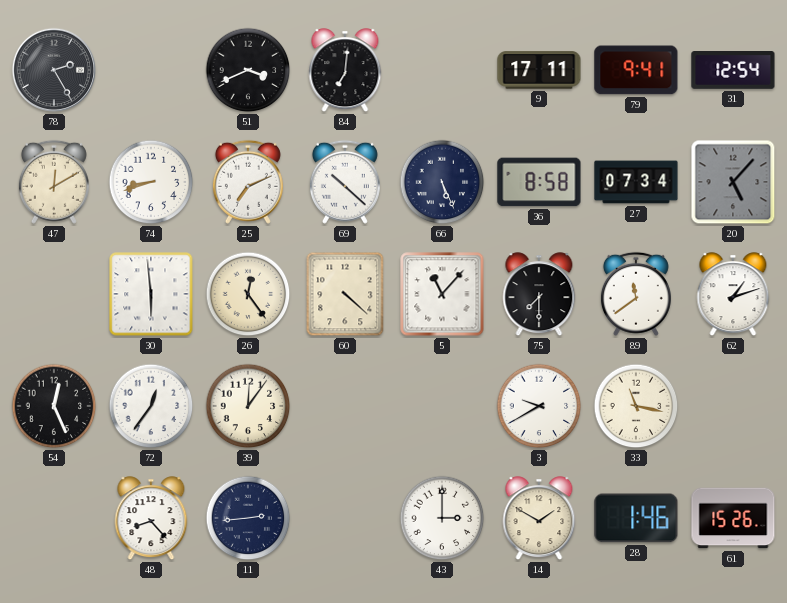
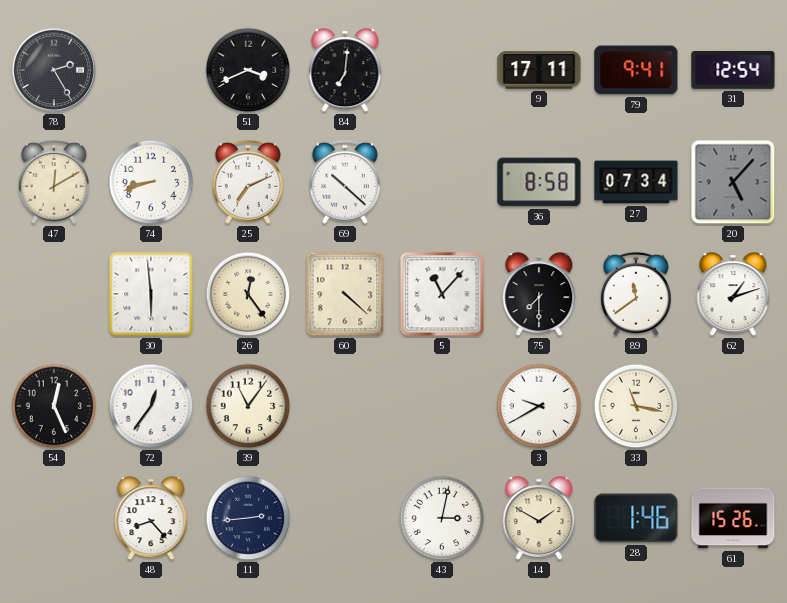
66: 5:26 -> none (442, 182)
39: 12:06 -> 11:06 (248, 406)
43: 3:00 -> 3:02 (442, 518)
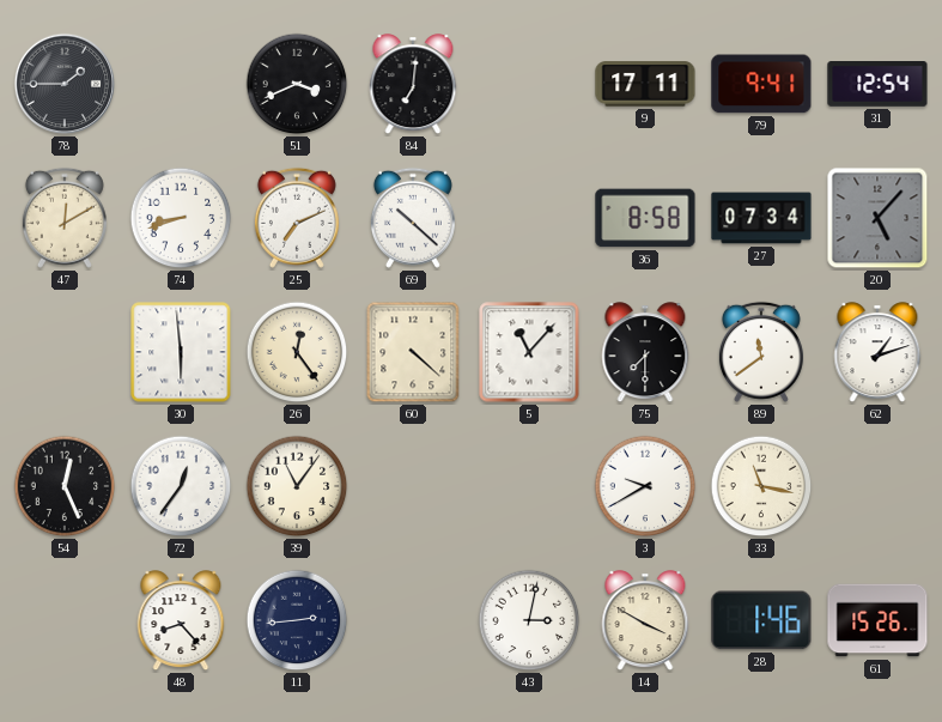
78: 2:25 -> 1:45 (65, 84)
14: 1:50 -> 3:50 (645, 621)
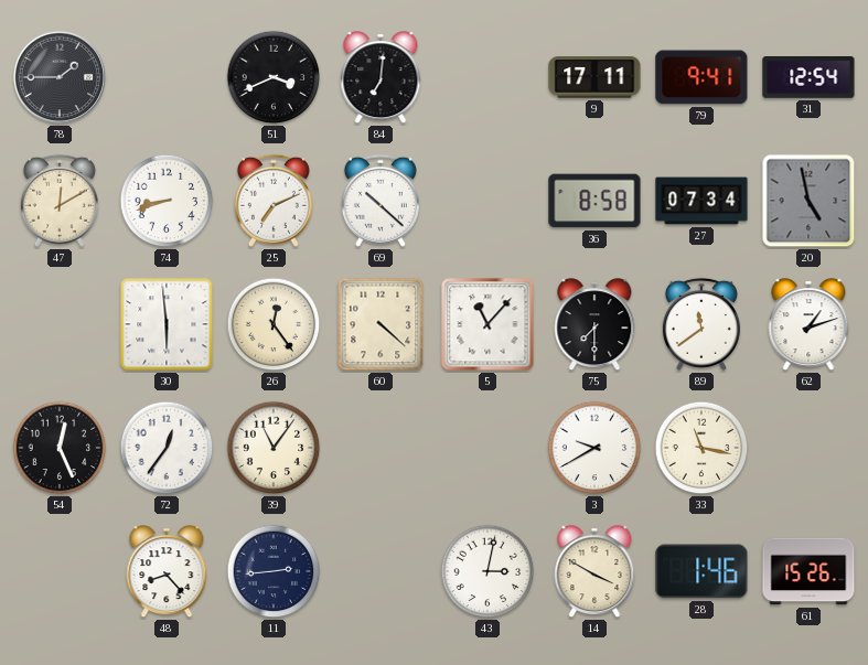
20: 5:07 -> 4:58 (808, 201)
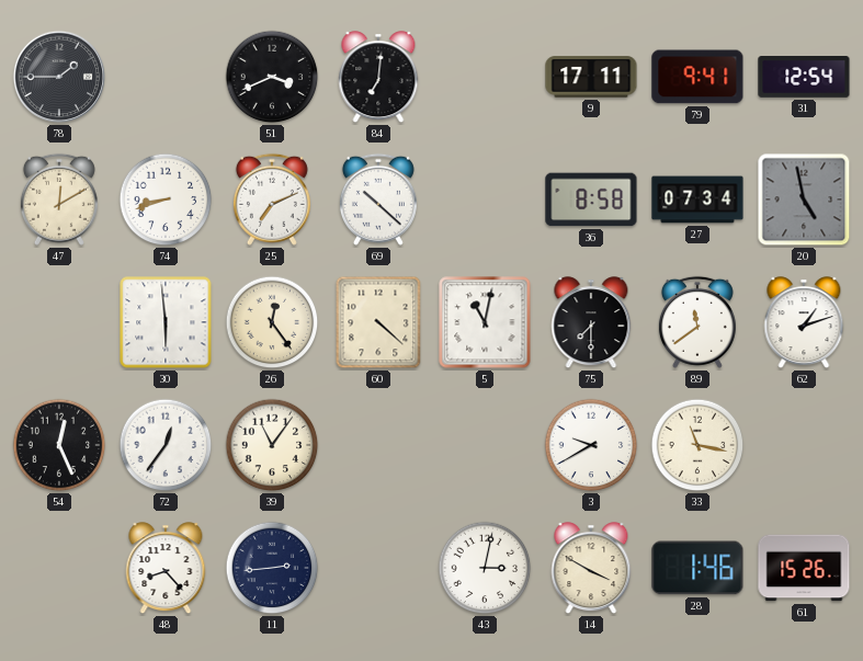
5: 11:07 -> 11:02 (485, 322)
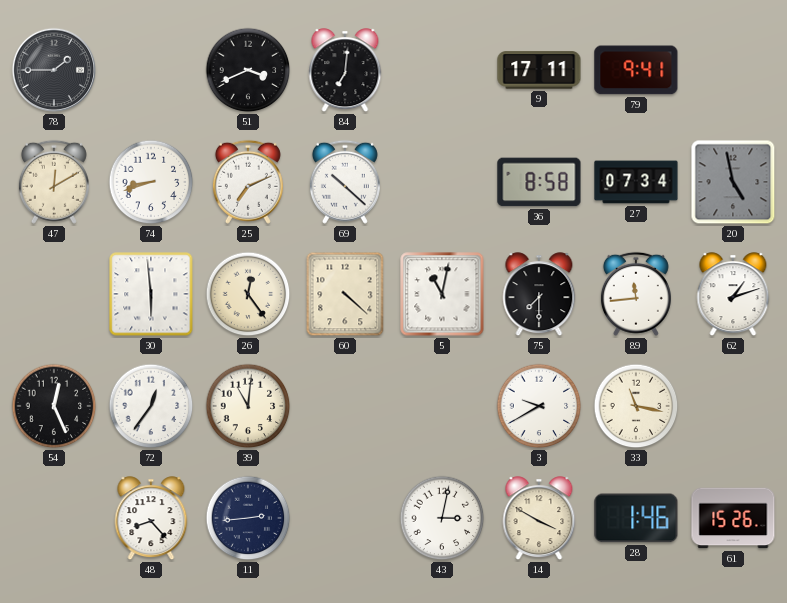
31: 12:54 -> none (804, 78)
89: 11:39 -> 11:44 (636, 294)
39: 11:06 -> 11:01 (248, 406)
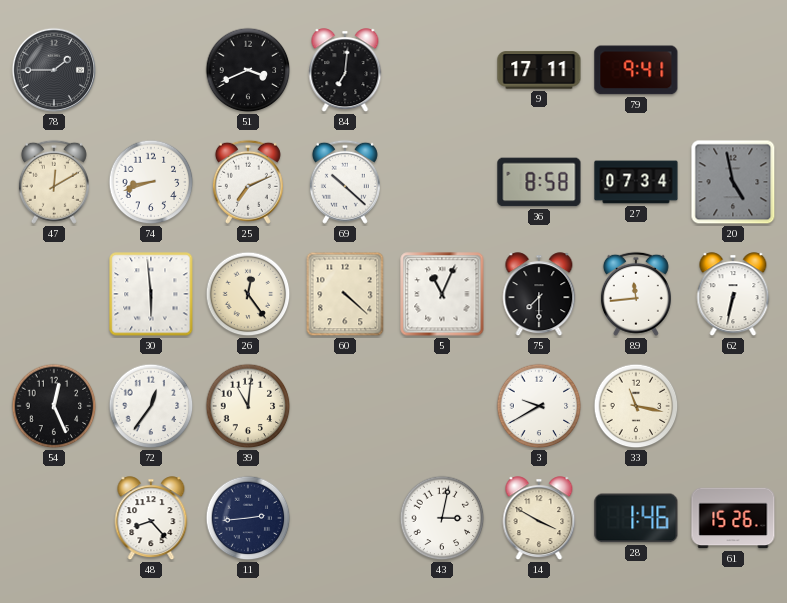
5: 11:02 -> 11:04 (442, 294)
62: 1:12 -> 6:32 (733, 295)
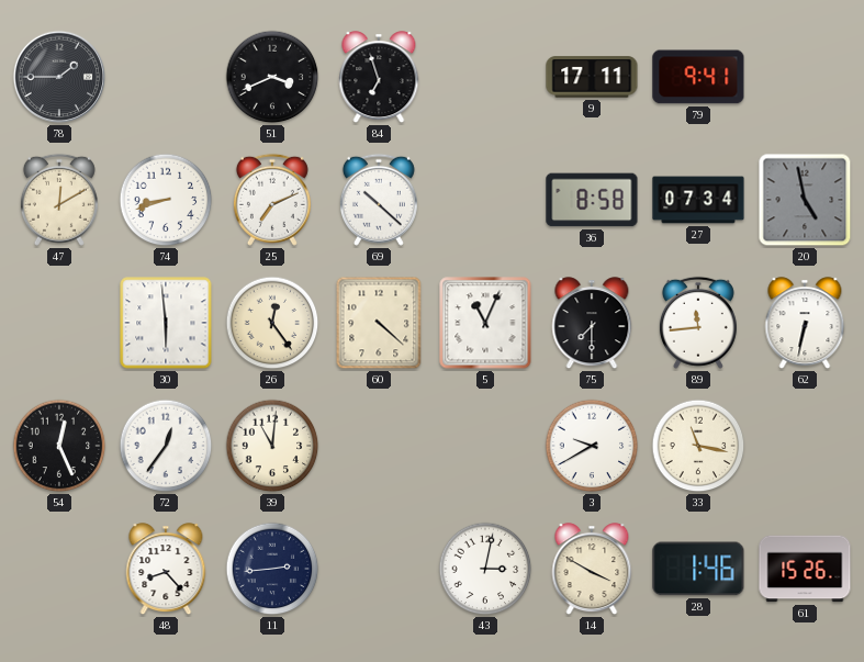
84: 7:01 -> 6:57 (379, 78)
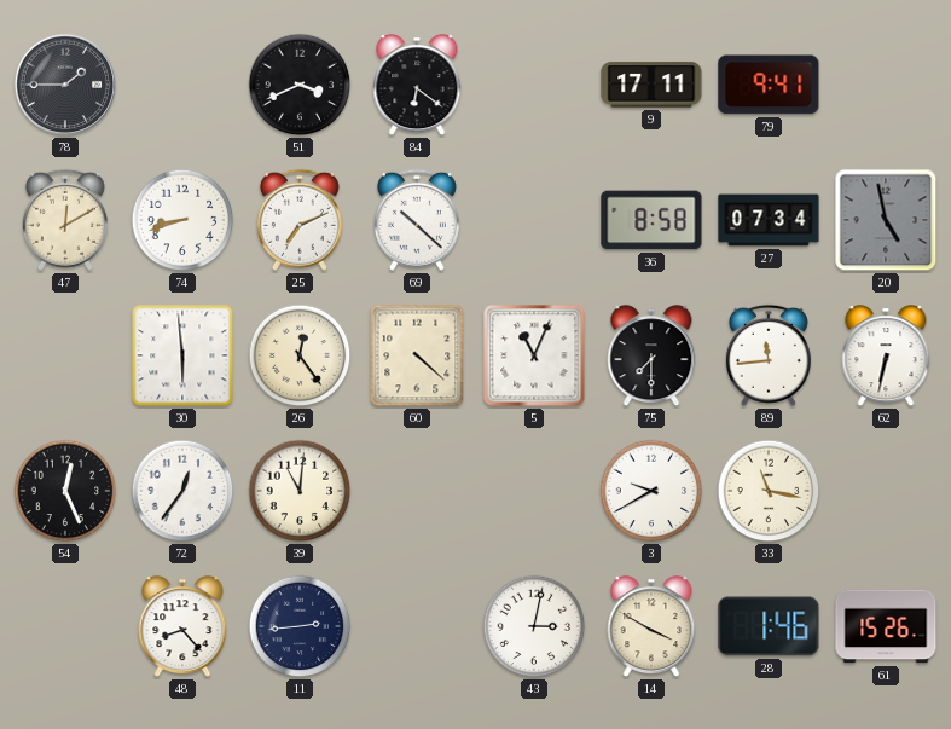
84: 6:57 -> 6:21 (417, 86)
